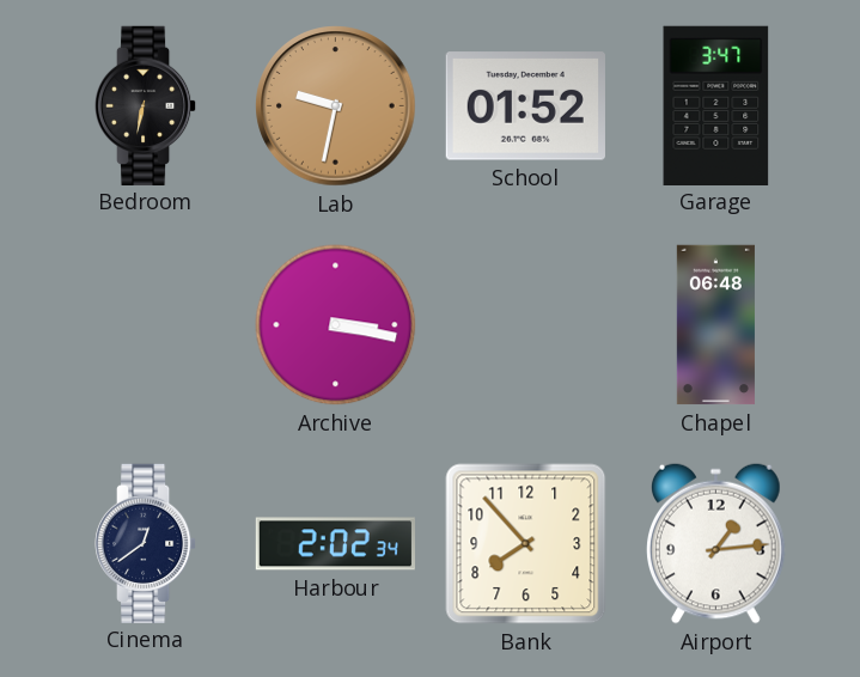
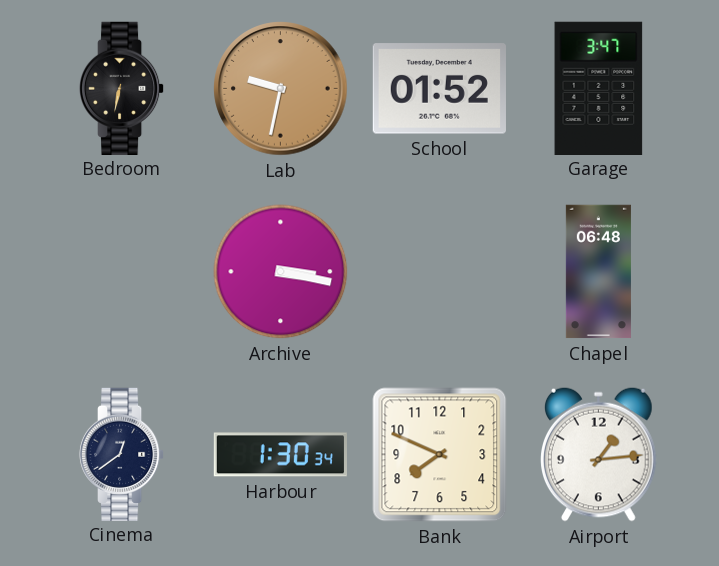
Harbour: 2:02 -> 1:30 (280, 455)
Bank: 7:53 -> 7:49 (440, 455)
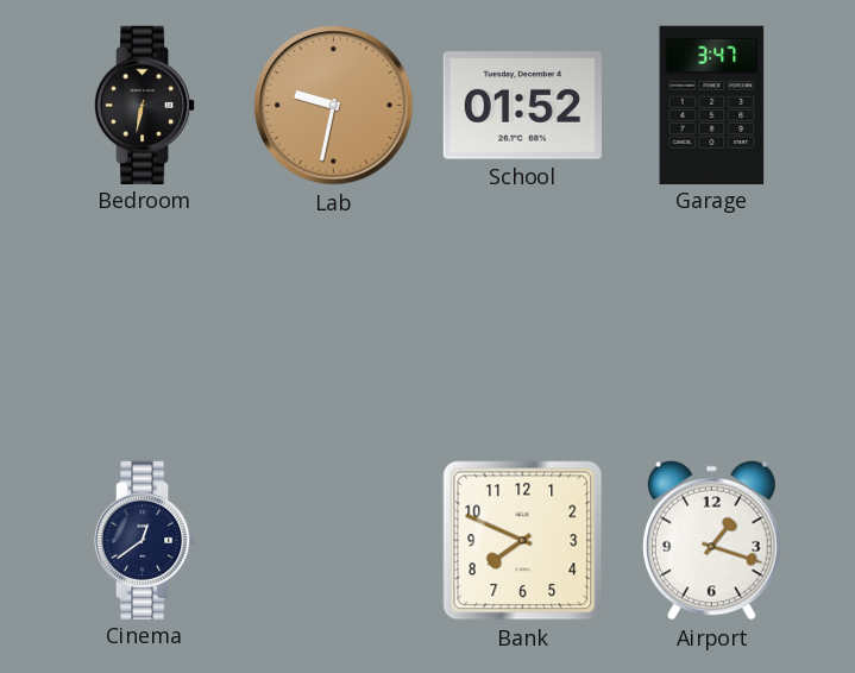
Archive: 3:17 -> none (281, 272)
Chapel: 06:48 -> none (598, 272)
Harbour: 1:30 -> none (280, 455)
Airport: 1:14 -> 1:18 (712, 540)
